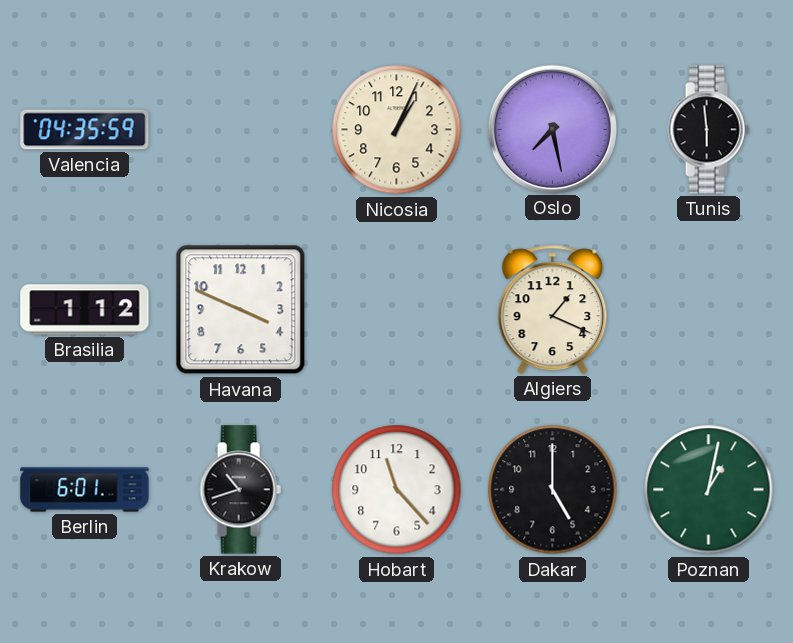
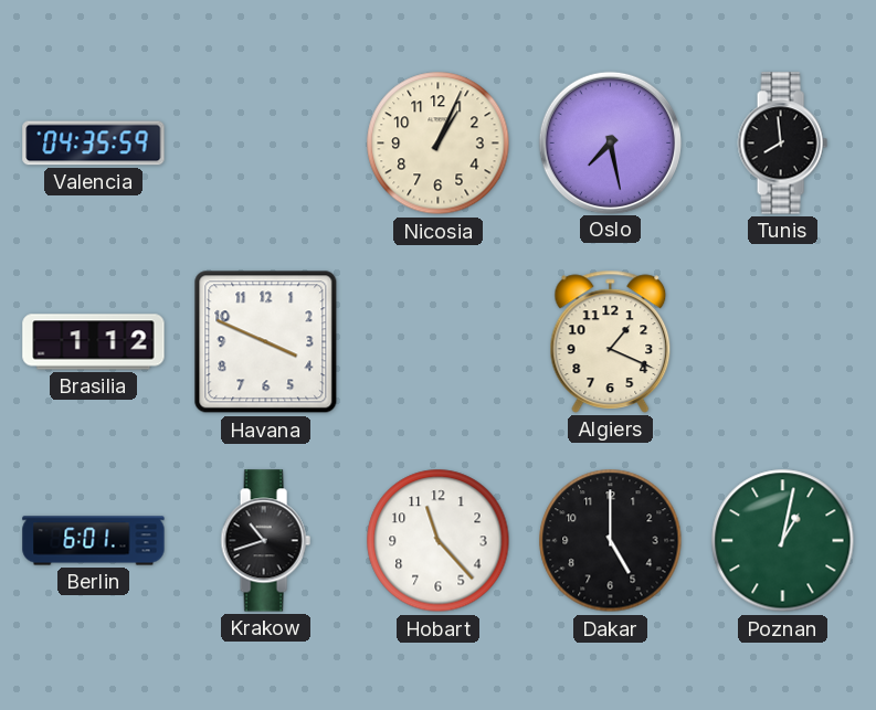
Tunis: 5:59 -> 7:59 (782, 144)
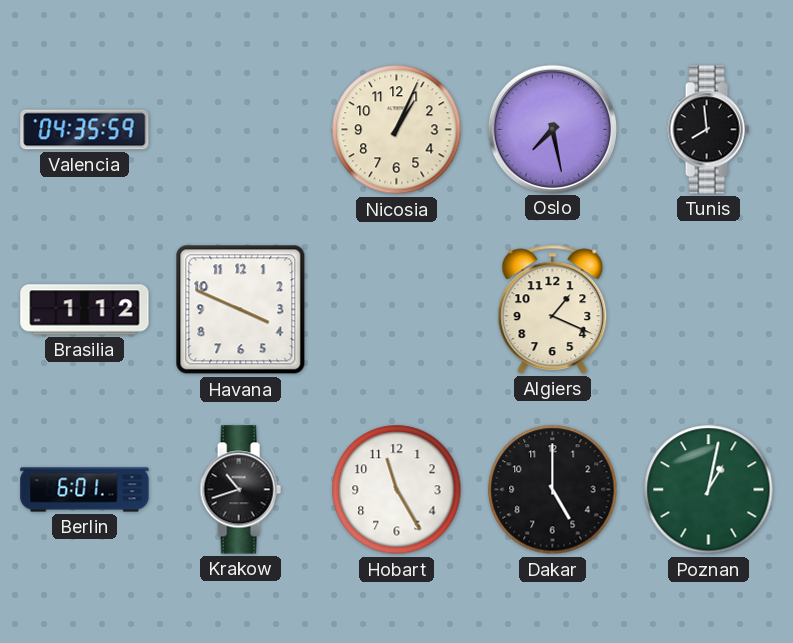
Hobart: 11:23 -> 11:25 (397, 490)
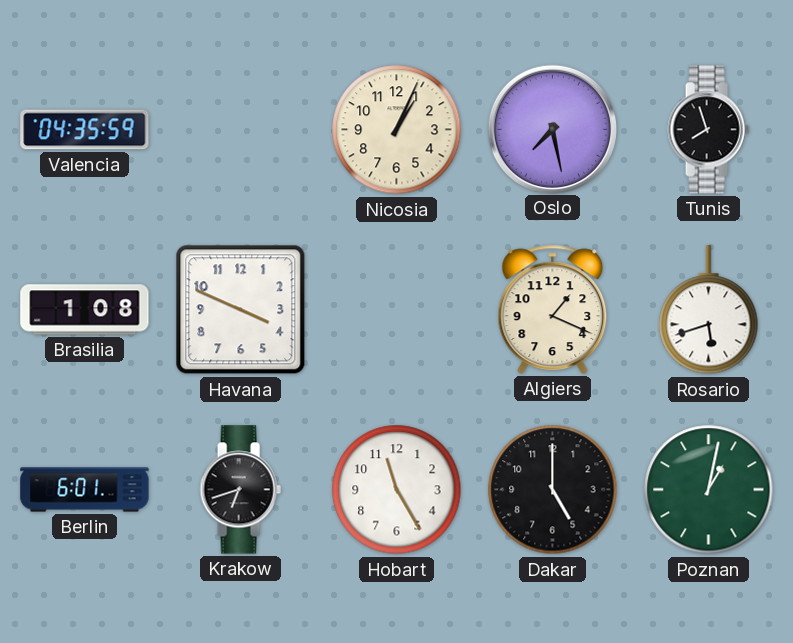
Tunis: 7:59 -> 7:57 (708, 130)
Brasilia: 1:12 -> 1:08 (85, 310)
Rosario: none -> 5:42 (709, 310)
Krakow: 10:42 -> 6:42 (240, 490)
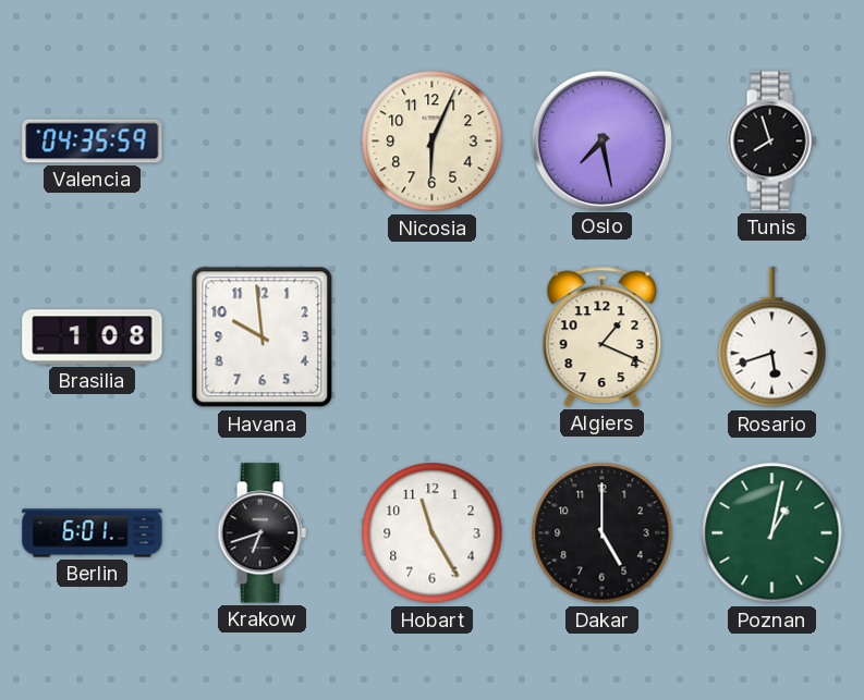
Nicosia: 1:04 -> 6:04 (433, 142)
Havana: 3:49 -> 9:59 (263, 337)
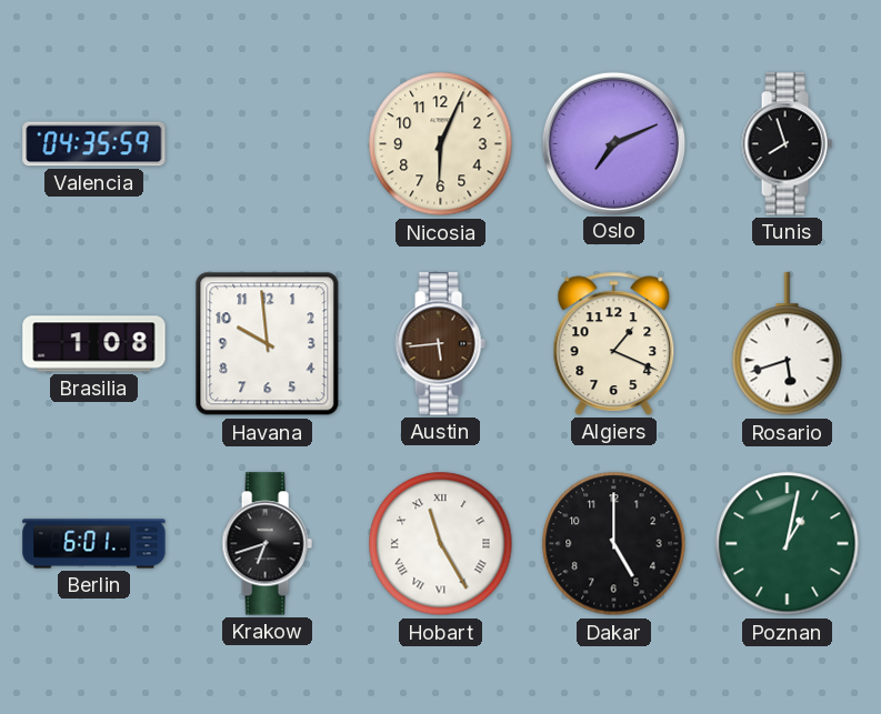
Oslo: 7:28 -> 7:11 (613, 143)
Austin: none -> 5:44 (440, 344)
Hobart numerals: Arabic -> Roman (441, 544)
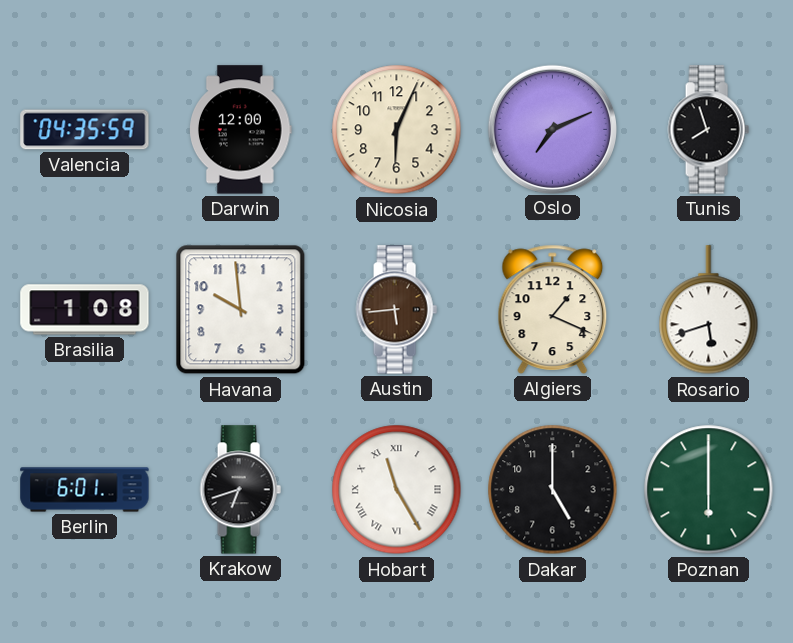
Darwin: none -> 12:00 (241, 130)
Poznan: 1:02 -> 6:00 (709, 490)
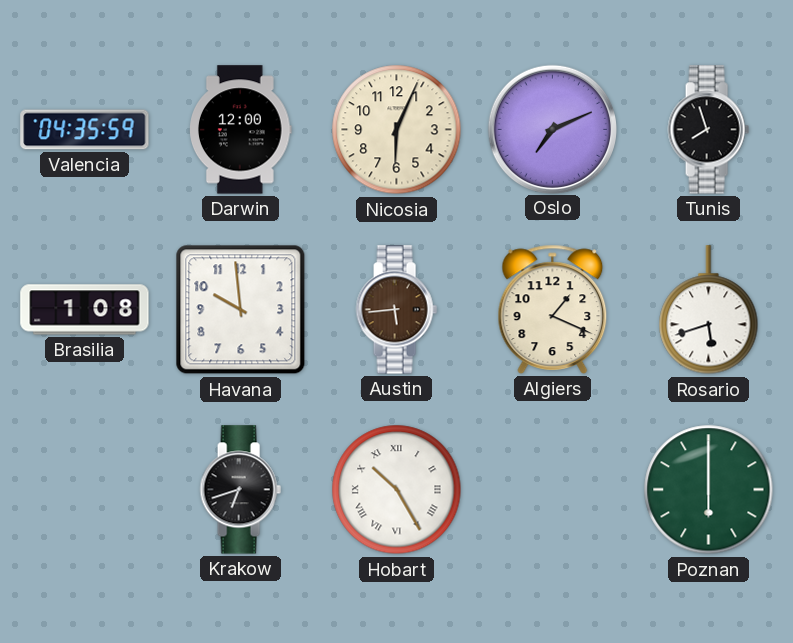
Berlin: 6:01 -> none (85, 490)
Hobart: 11:25 -> 10:25 (397, 490)
Dakar: 5:00 -> none (553, 490)
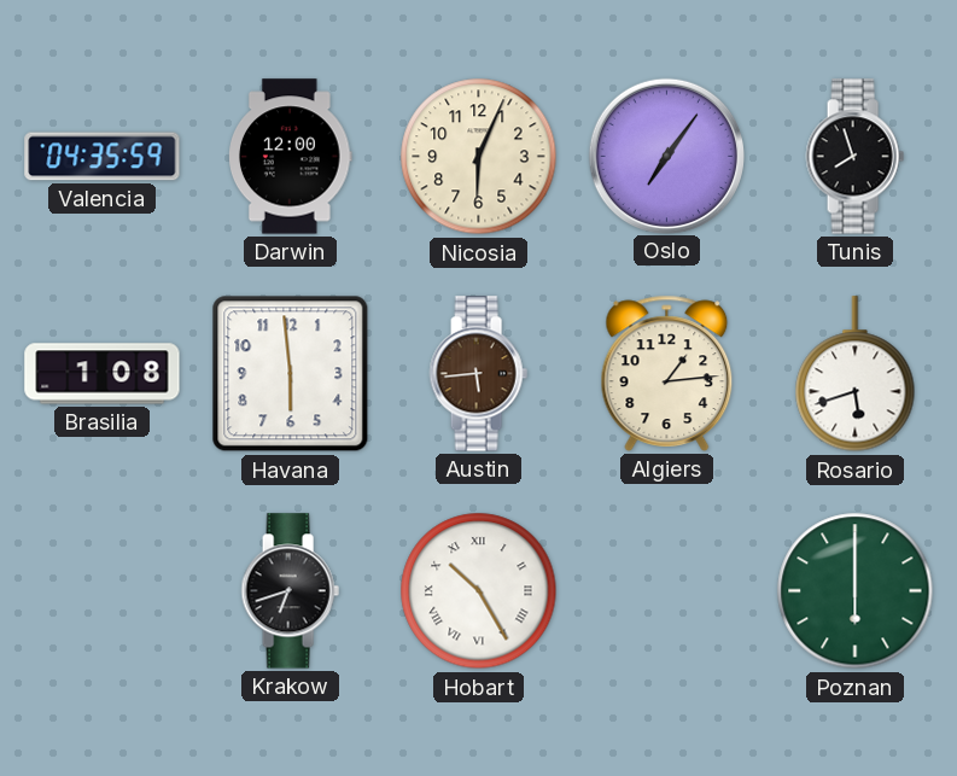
Oslo: 7:11 -> 7:06 (666, 156)
Havana: 9:59 -> 5:59 (291, 374)
Algiers: 1:19 -> 1:14 (667, 373)
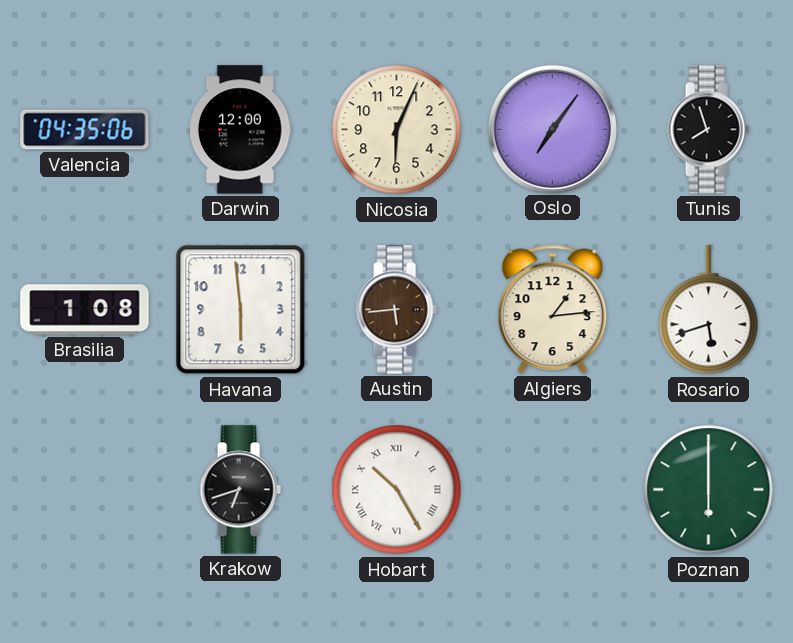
Valencia: 04:35:59 -> 04:35:06 (85, 130)
